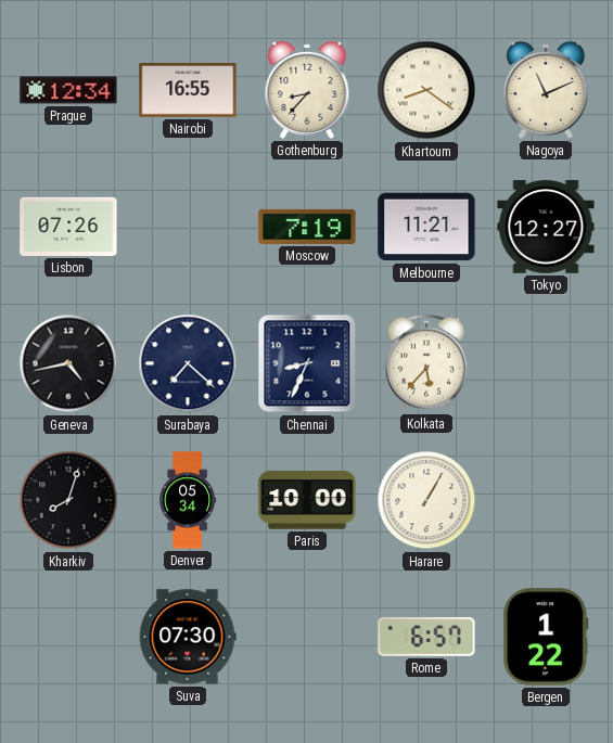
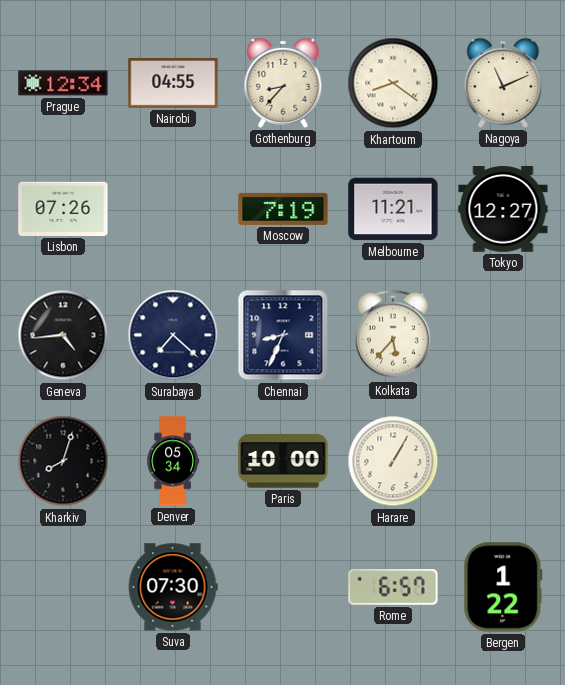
Nairobi: 16:55 -> 04:55 (173, 84)
Geneva: 4:43 -> 4:44 (63, 335)
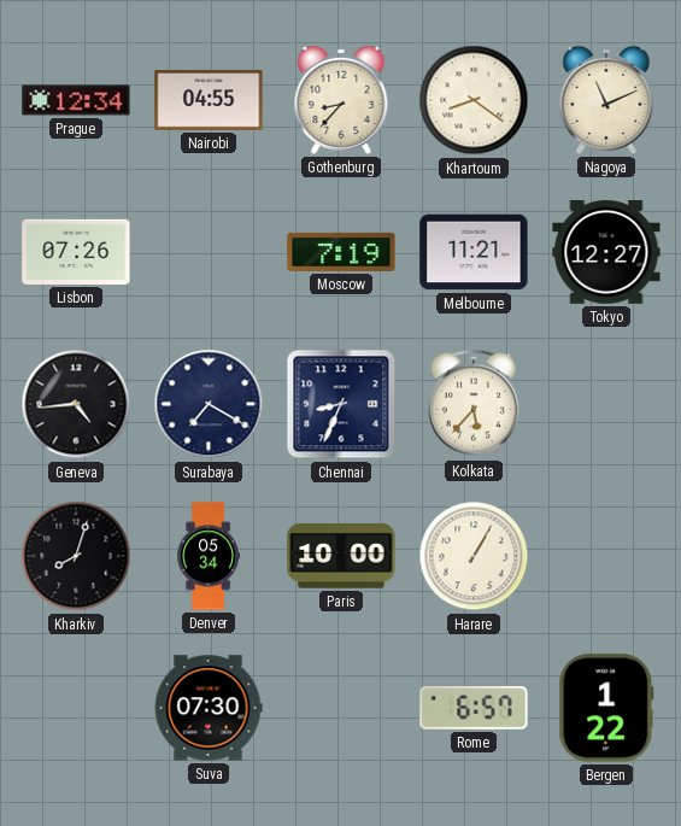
Surabaya: 7:22 -> 7:20 (209, 404)
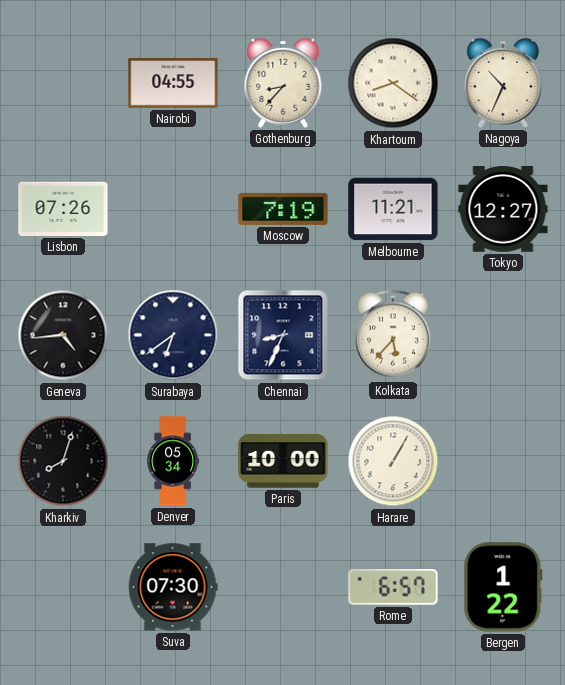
Prague: 12:34 -> none (76, 100)
Nagoya: 11:11 -> 10:34 (503, 83)
Surabaya: 7:20 -> 6:39 (173, 335)
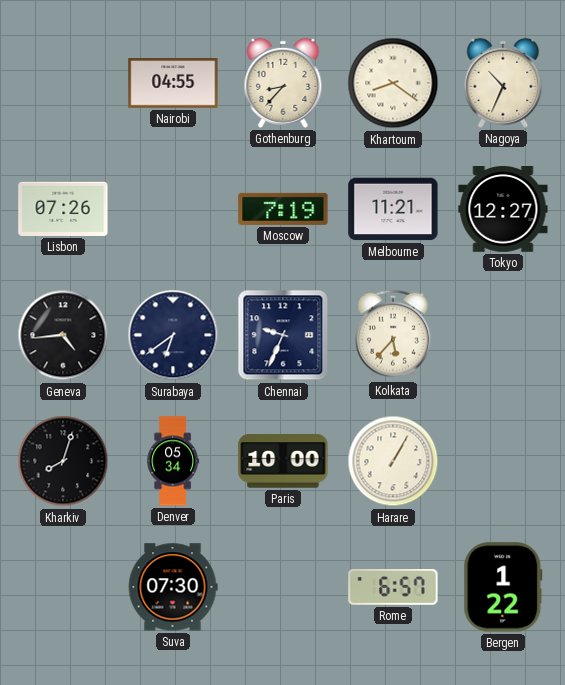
Chennai: 8:34 -> 9:34 (283, 335)
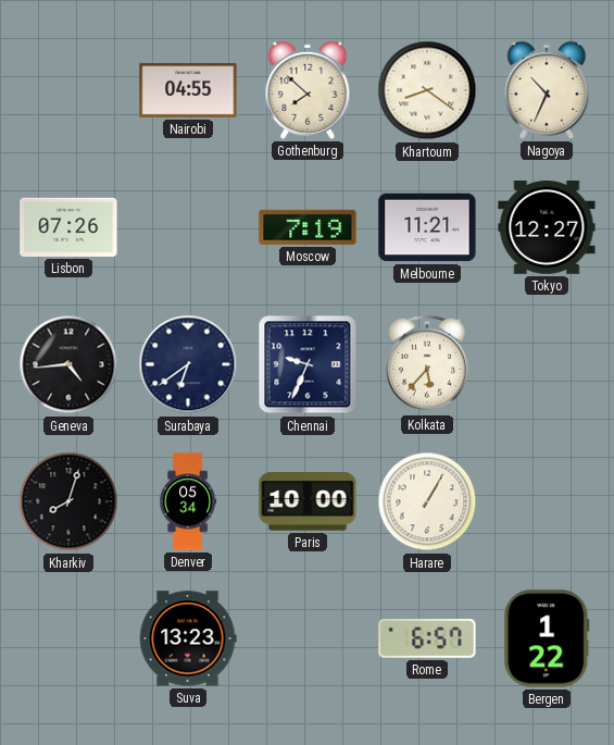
Gothenburg: 8:37 -> 7:52 (308, 90)
Suva: 07:30 -> 13:23 (188, 638)
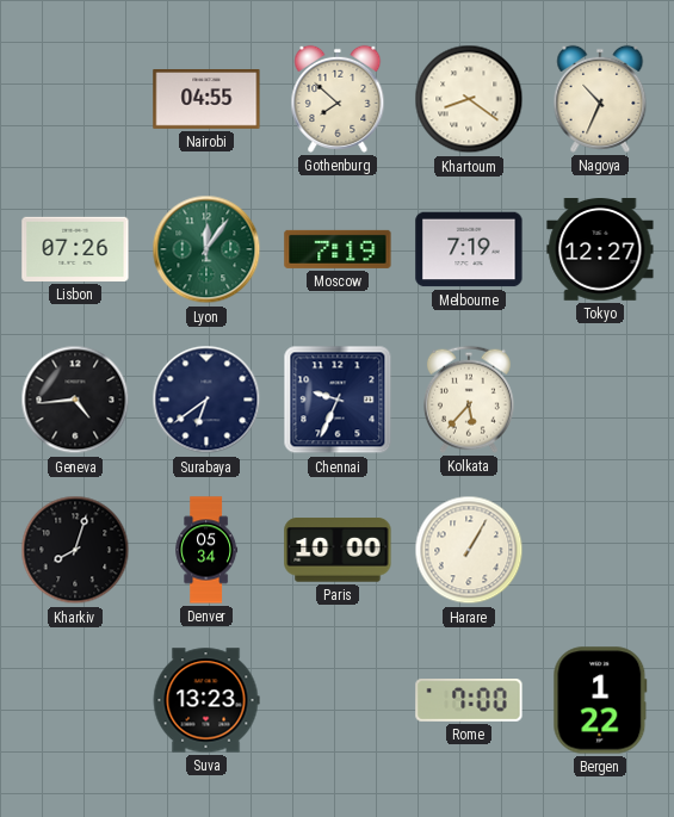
Lyon: none -> 12:06 (206, 249)
Melbourne: 11:21 -> 7:19 (469, 249)
Rome: 6:57 -> 7:00 (469, 700)
